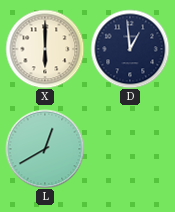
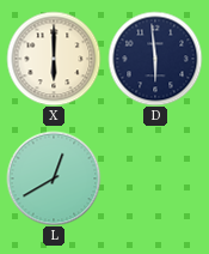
D: 12:59 -> 5:59 (155, 59)
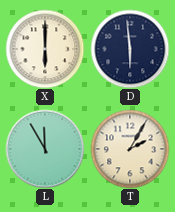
L: 12:40 -> 11:55 (45, 149)
T: none -> 2:05 (130, 149)
